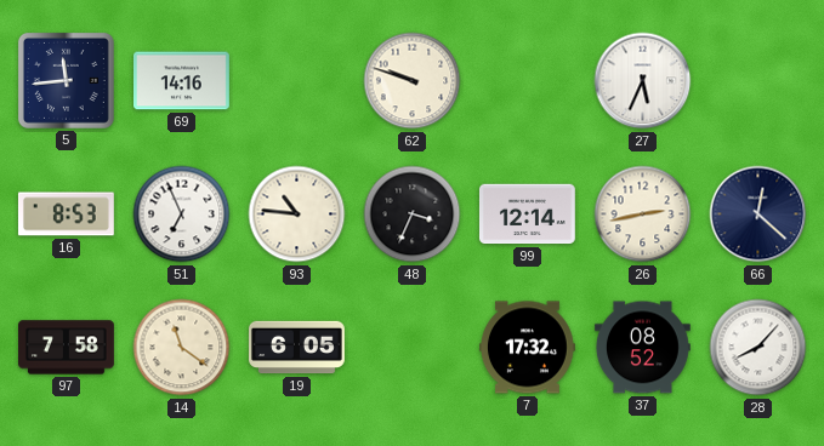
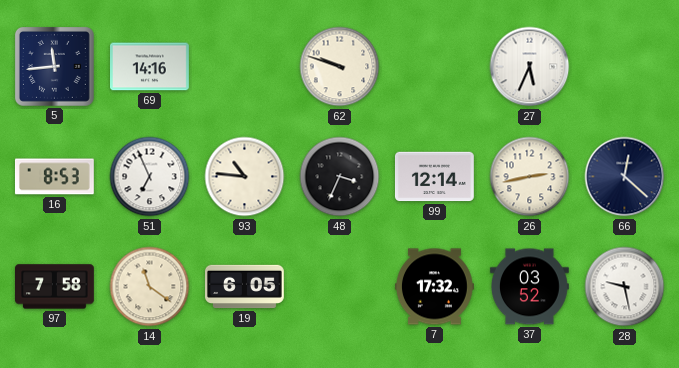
37: 08:52 -> 03:52 (530, 287)
28: 8:07 -> 9:28 (625, 287)
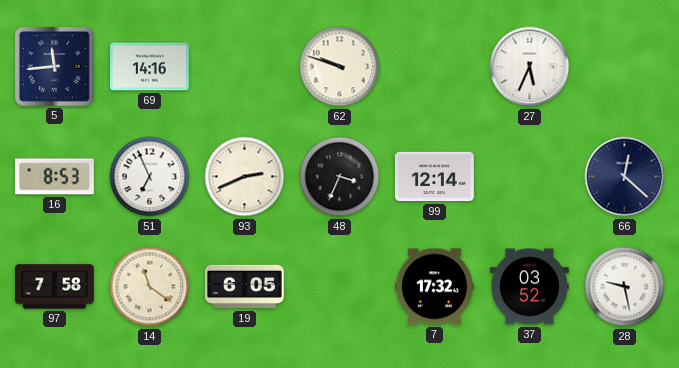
93: 10:46 -> 2:41 (245, 177)
26: 2:43 -> none (530, 177)
